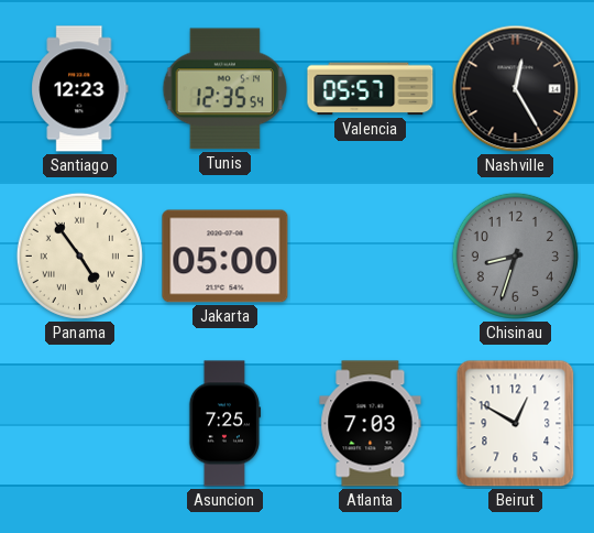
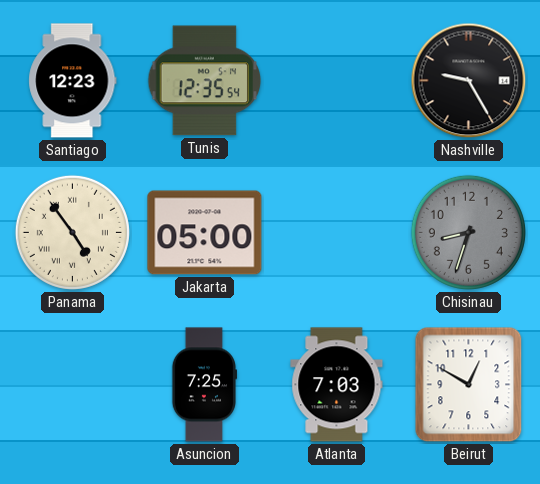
Valencia: 05:57 -> none (371, 89)
Nashville: 12:25 -> 9:25 (469, 81)
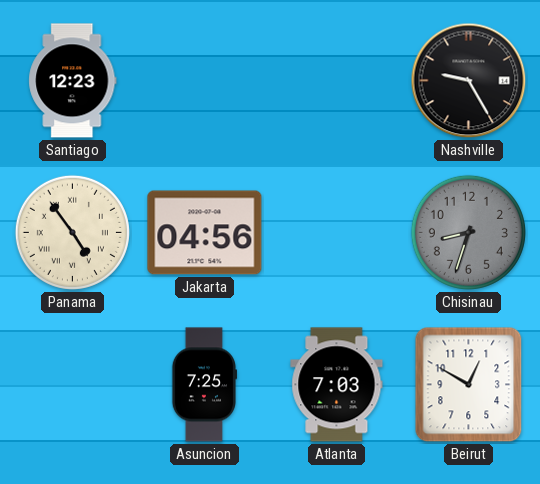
Tunis: 12:35 -> none (205, 81)
Jakarta: 05:00 -> 04:56 (205, 233)
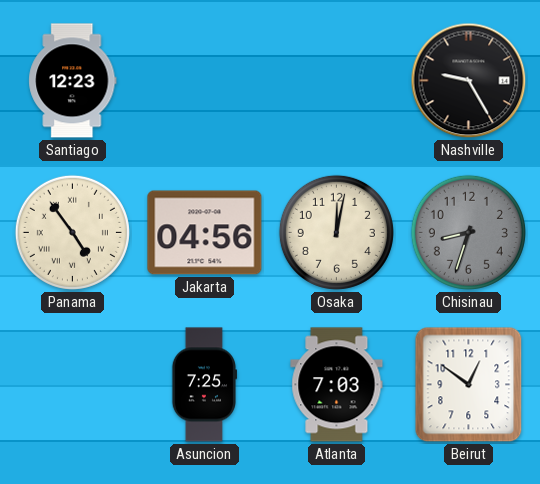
Osaka: none -> 12:02 (336, 232)
Beirut: 12:50 -> 12:51 (469, 385)
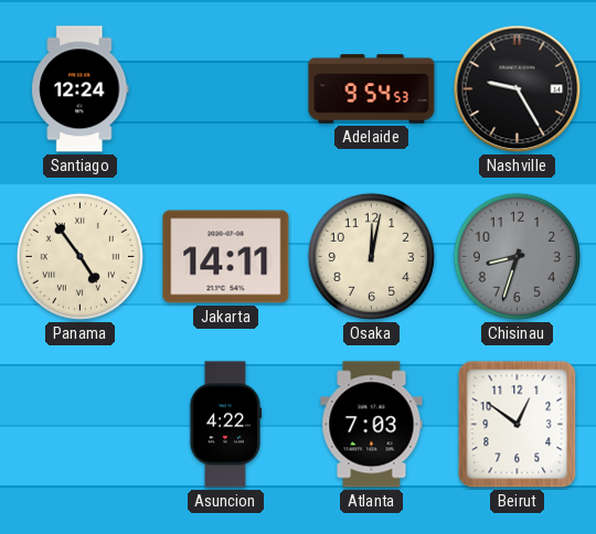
Santiago: 12:23 -> 12:24 (81, 89)
Adelaide: none -> 9:54 (372, 89)
Jakarta: 04:56 -> 14:11 (226, 257)
Asuncion: 7:25 -> 4:22 (225, 425)
